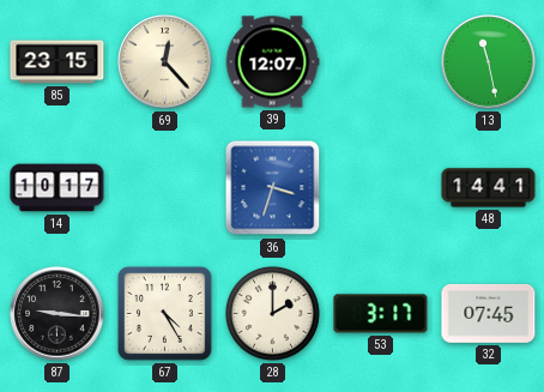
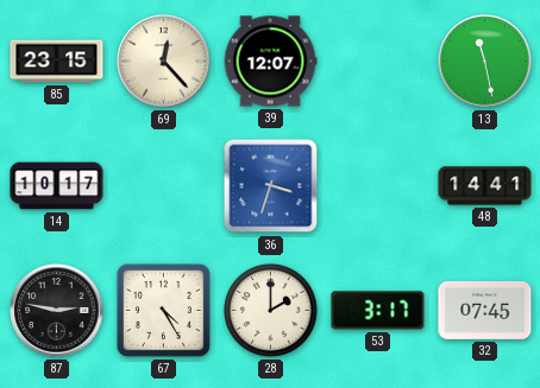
87: 9:16 -> 2:47 (57, 311)
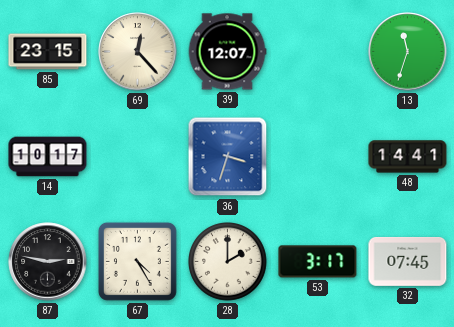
13: 11:28 -> 11:33 (408, 52)
